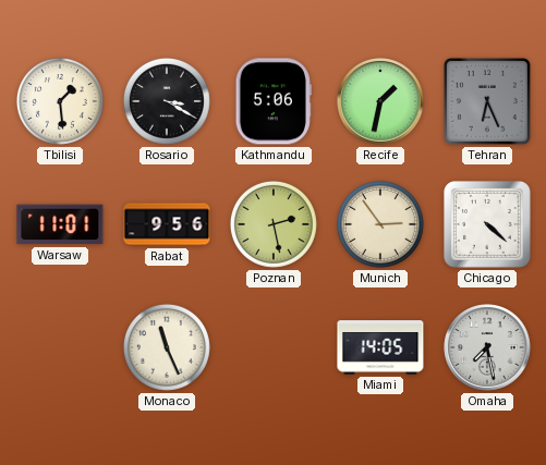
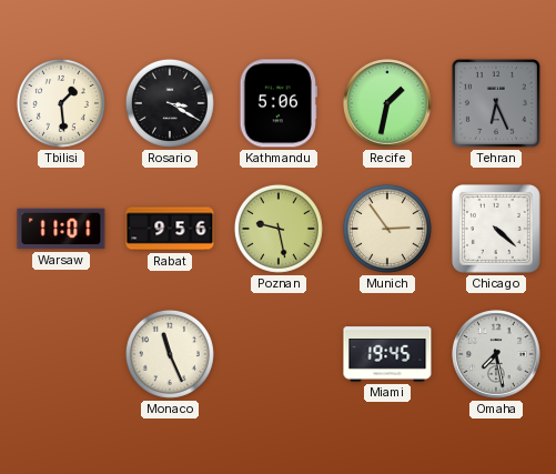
Poznan: 2:28 -> 9:28 (279, 229)
Miami: 14:05 -> 19:45 (387, 354)
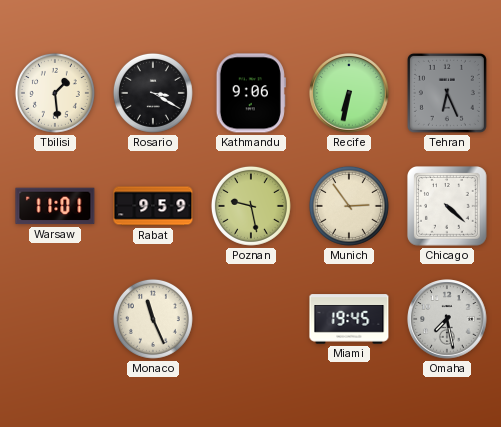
Kathmandu: 5:06 -> 9:06 (251, 93)
Recife: 1:32 -> 6:32 (349, 93)
Rabat: 9:56 -> 9:59 (153, 206)
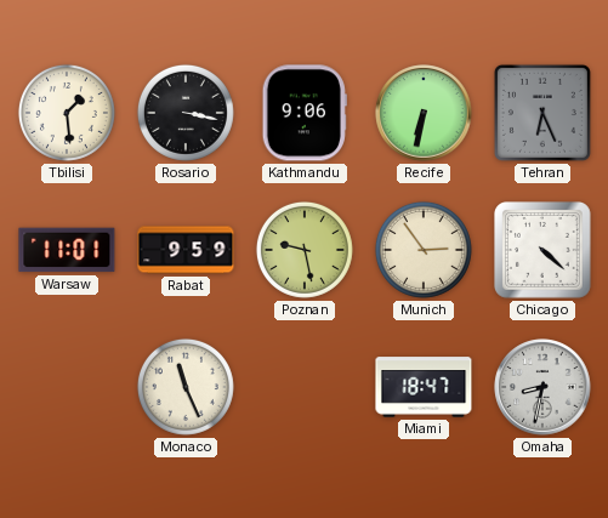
Rosario: 3:20 -> 3:17 (186, 113)
Miami: 19:45 -> 18:47 (424, 387)
Omaha: 7:28 -> 8:32 (542, 387)
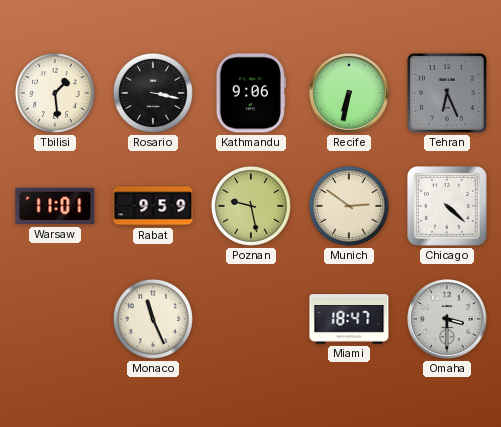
Munich: 2:54 -> 2:51 (349, 206)
Omaha: 8:32 -> 3:30 (447, 319)
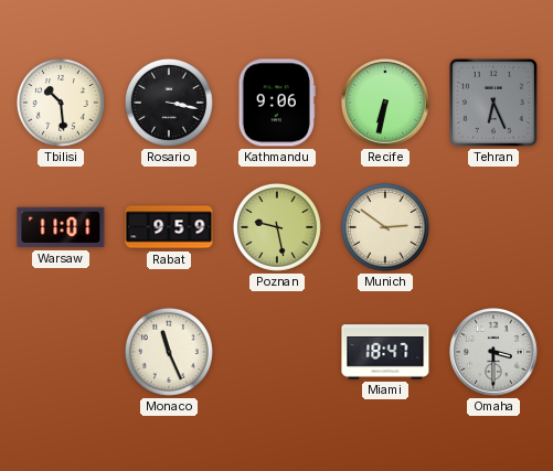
Tbilisi: 1:29 -> 10:29 (61, 103)
Chicago: 4:22 -> none (448, 207)
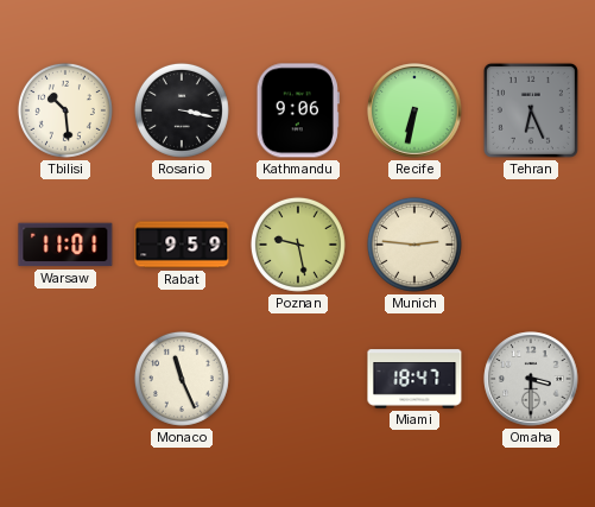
Munich: 2:51 -> 2:46 (414, 245)
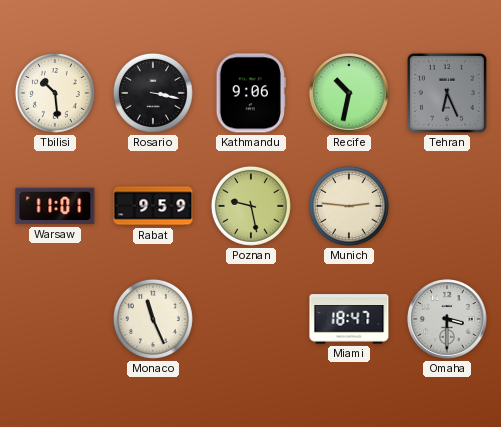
Recife: 6:32 -> 10:32 (349, 93)
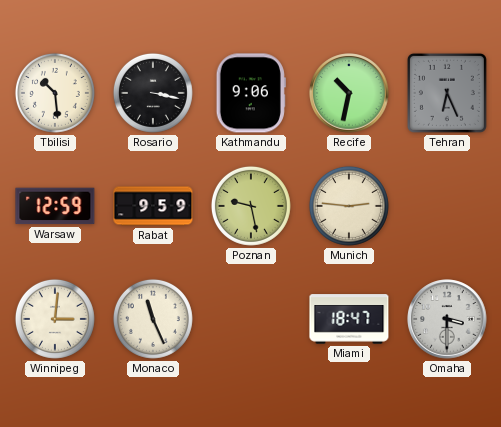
Warsaw: 11:01 -> 12:59 (55, 206)
Winnipeg: none -> 3:01 (55, 319)
